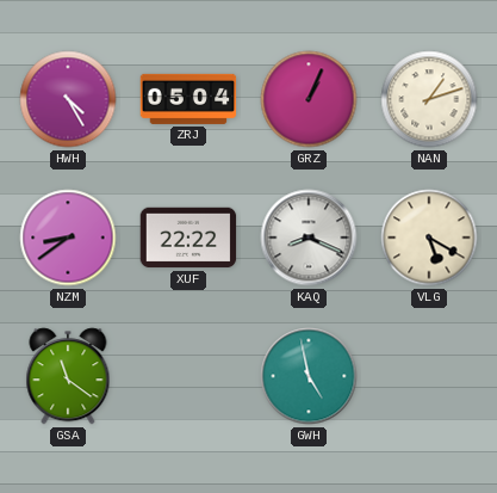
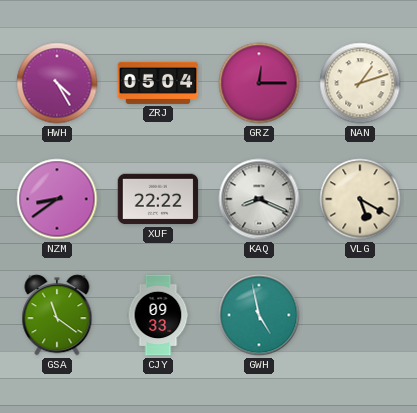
GRZ: 1:04 -> 12:15 (259, 83)
CJY: none -> 09:33 (158, 315)
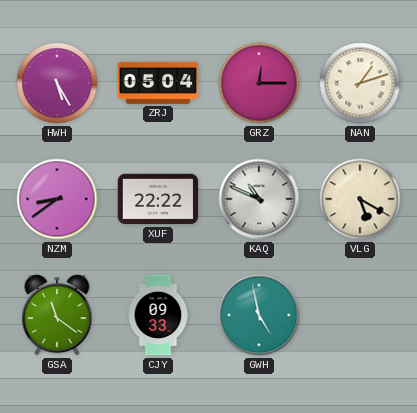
HWH: 4:25 -> 5:25 (57, 83)
KAQ: 8:19 -> 10:49 (259, 199)
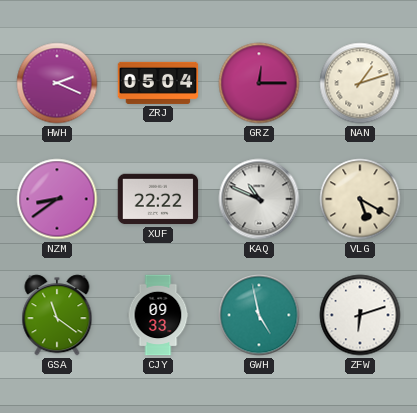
HWH: 5:25 -> 2:19 (57, 83)
ZFW: none -> 6:12 (360, 315)
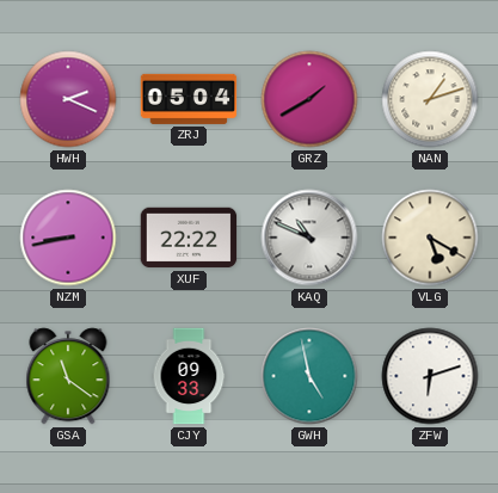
GRZ: 12:15 -> 1:40 (309, 99)
NZM: 8:39 -> 8:43 (68, 238)
